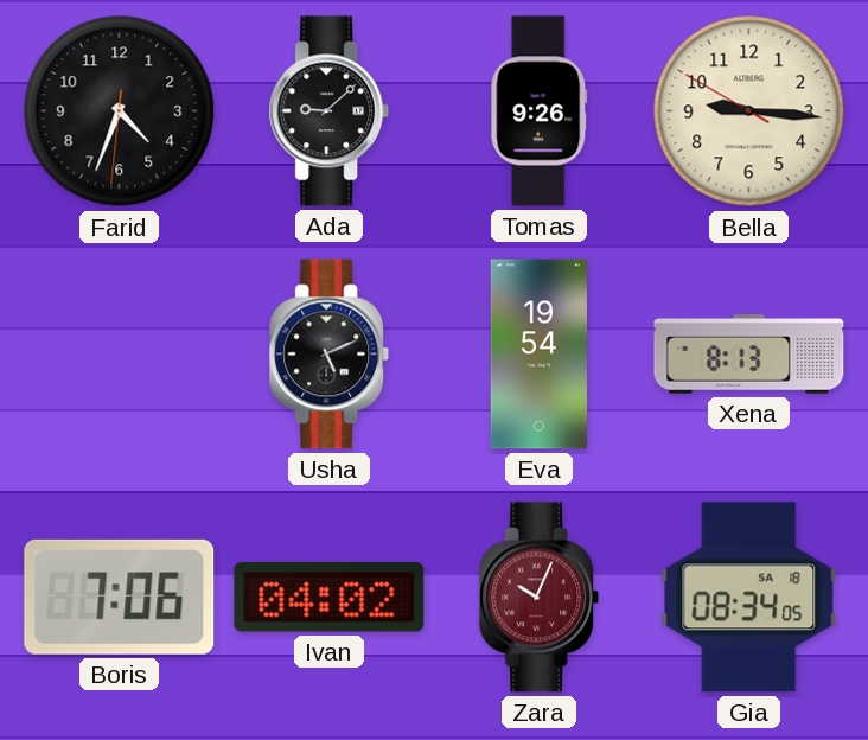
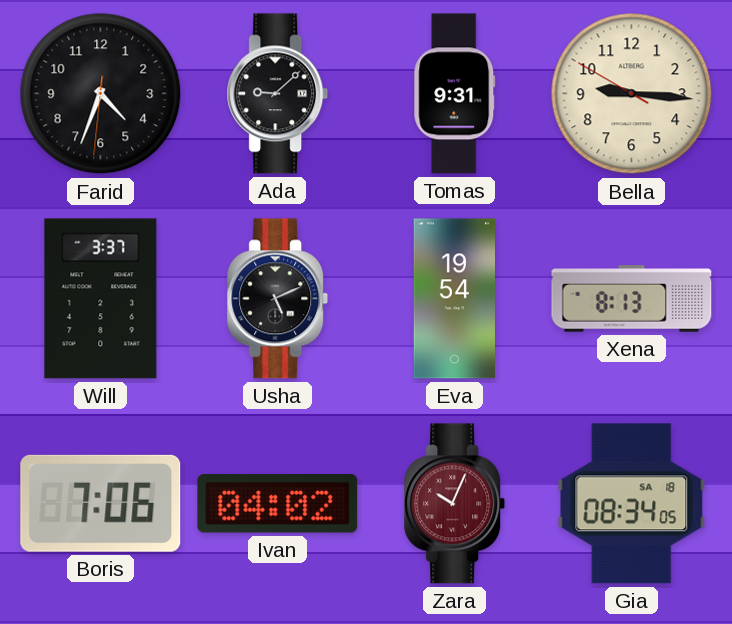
Tomas: 9:26 -> 9:31 (455, 94)
Will: none -> 3:37 (101, 299)
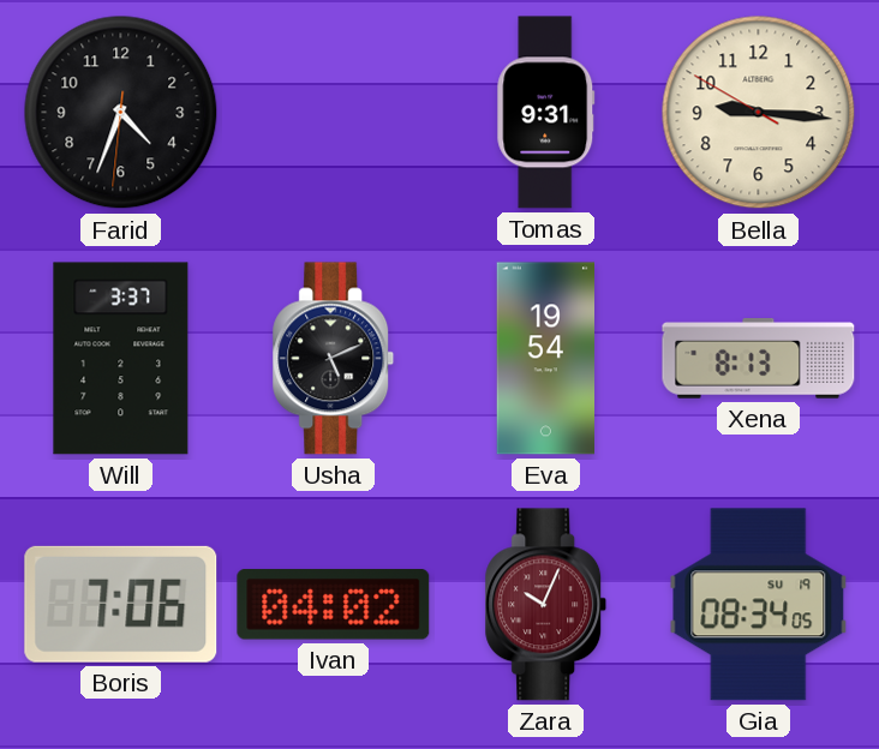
Ada: 9:08 -> none (278, 94)
Gia date: SA 18 -> SU 19 (759, 605)
